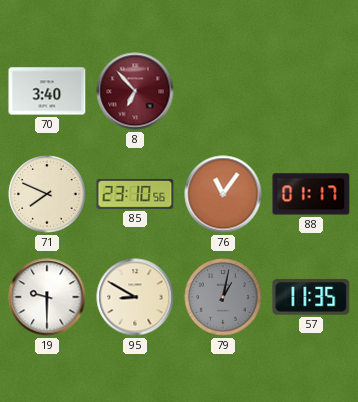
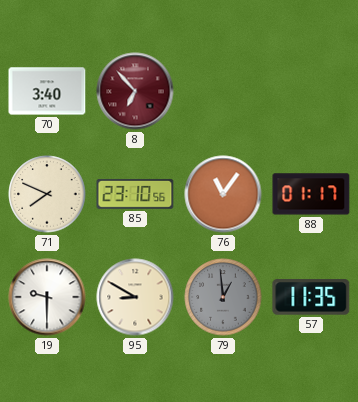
79: 1:02 -> 12:59 (223, 297)
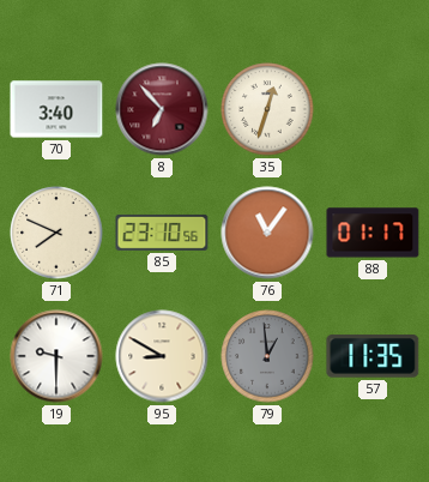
35: none -> 12:33 (267, 109)
